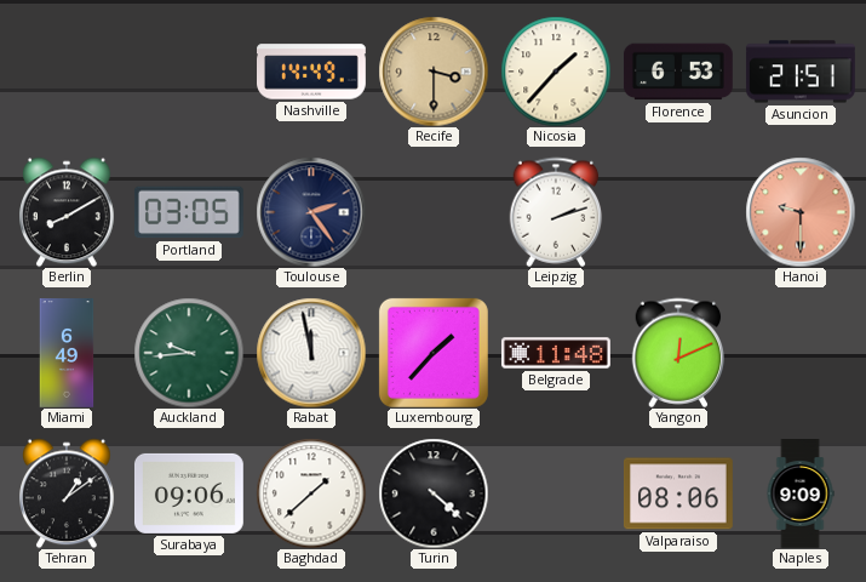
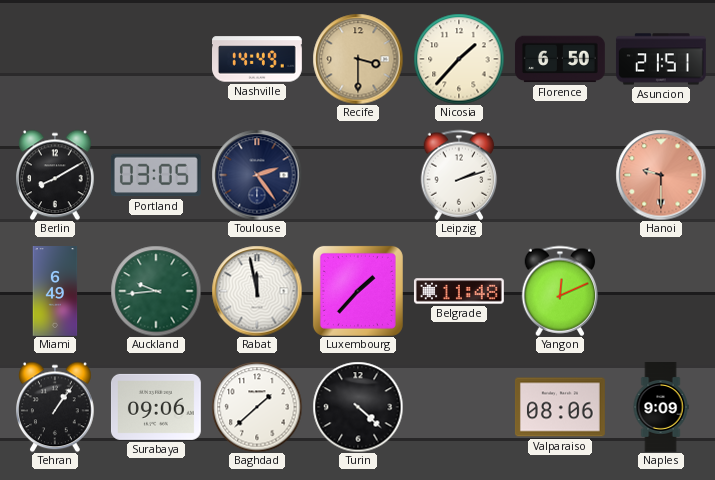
Florence: 6:53 -> 6:50 (560, 59)
Tehran: 1:09 -> 1:06 (56, 407)
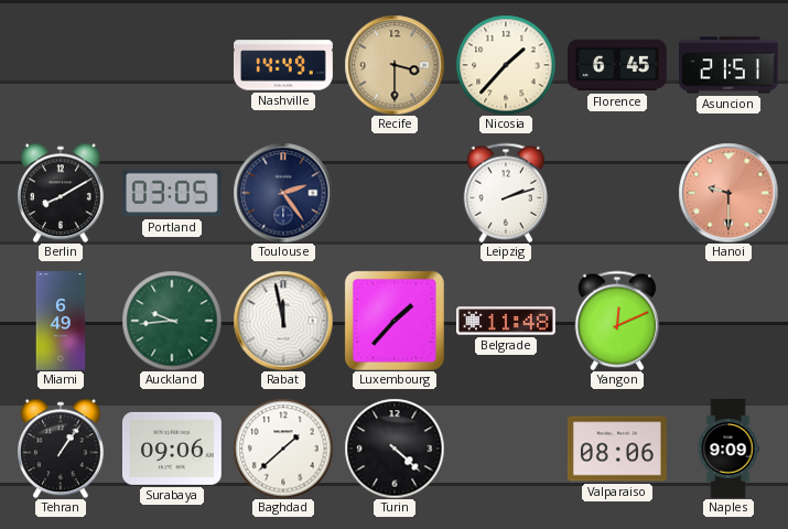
Florence: 6:50 -> 6:45 (617, 65)
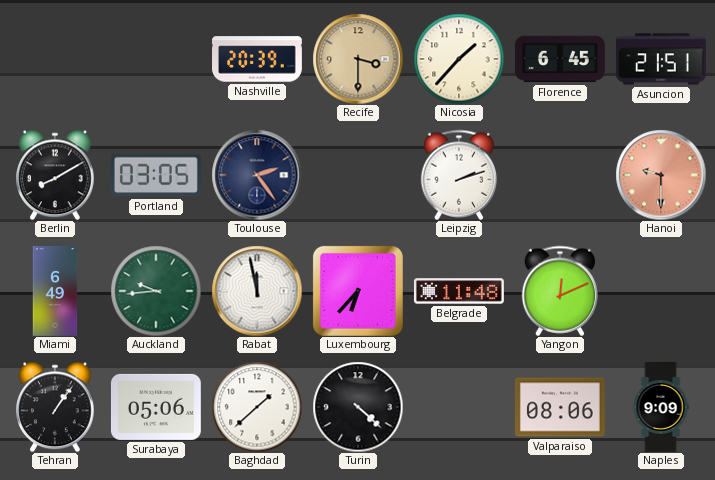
Nashville: 14:49 -> 20:39 (258, 59)
Luxembourg: 1:37 -> 6:37 (358, 291)
Surabaya: 09:06 -> 05:06 (156, 407)
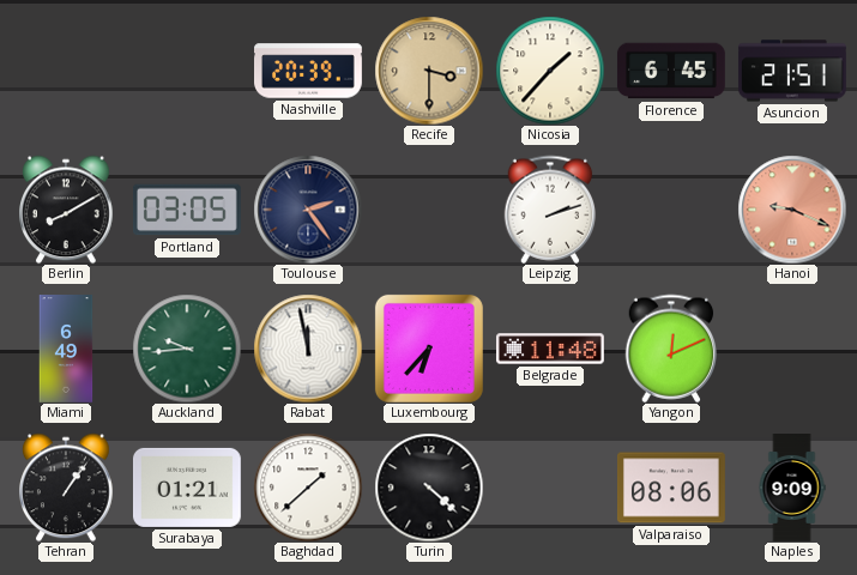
Hanoi: 9:30 -> 9:19 (792, 210)
Surabaya: 05:06 -> 01:21 (187, 488)
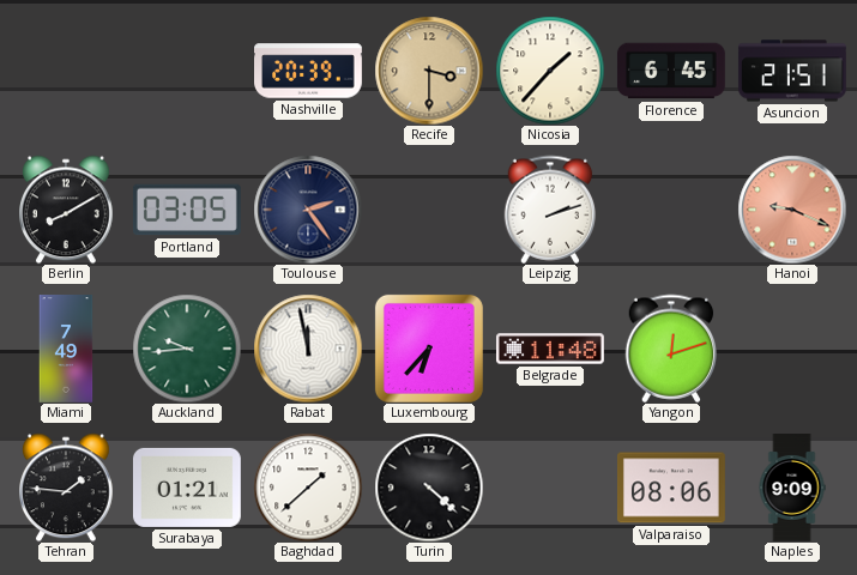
Miami: 6:49 -> 7:49 (66, 350)
Yangon: 12:11 -> 12:12 (671, 349)
Tehran: 1:06 -> 1:46 (67, 488)
